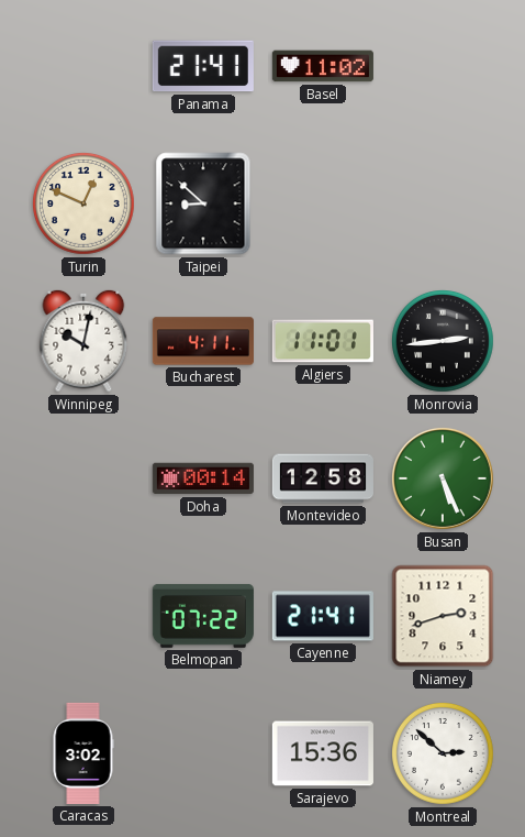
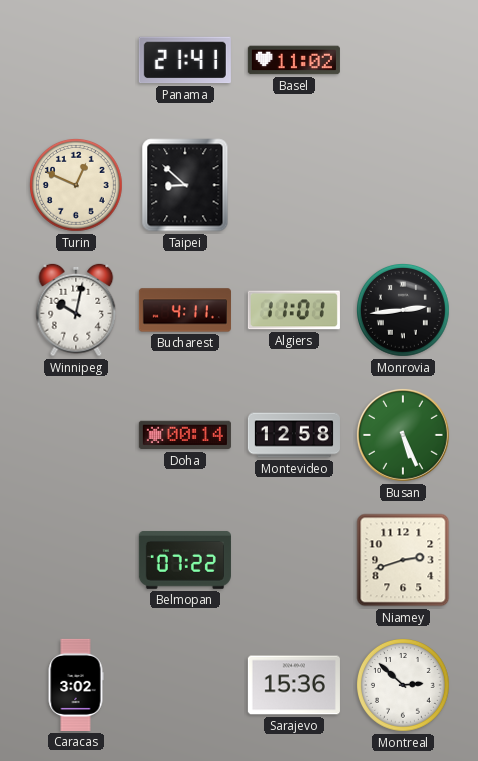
Cayenne: 21:41 -> none (323, 616)
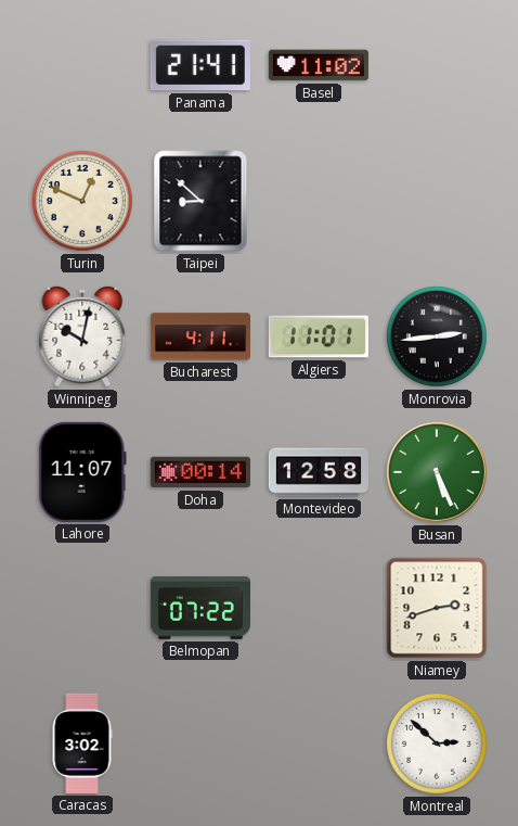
Lahore: none -> 11:07 (82, 472)
Sarajevo: 15:36 -> none (294, 685)
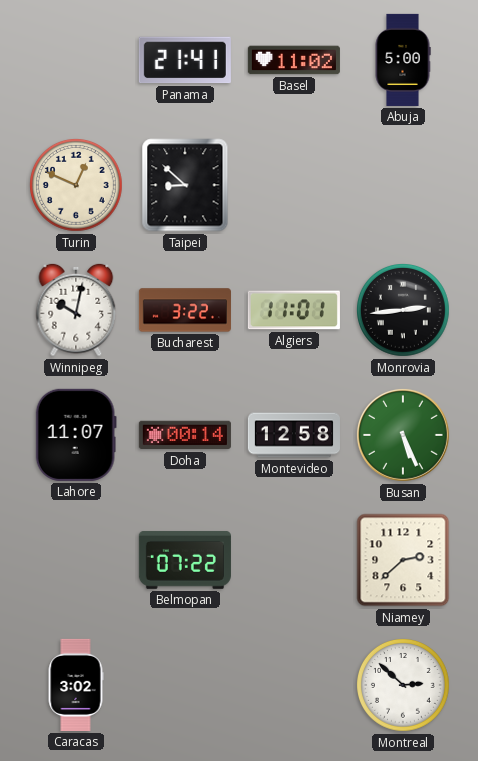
Abuja: none -> 5:00 (403, 60)
Bucharest: 4:11 -> 3:22 (185, 310)
Niamey: 2:42 -> 2:38 (403, 560)
